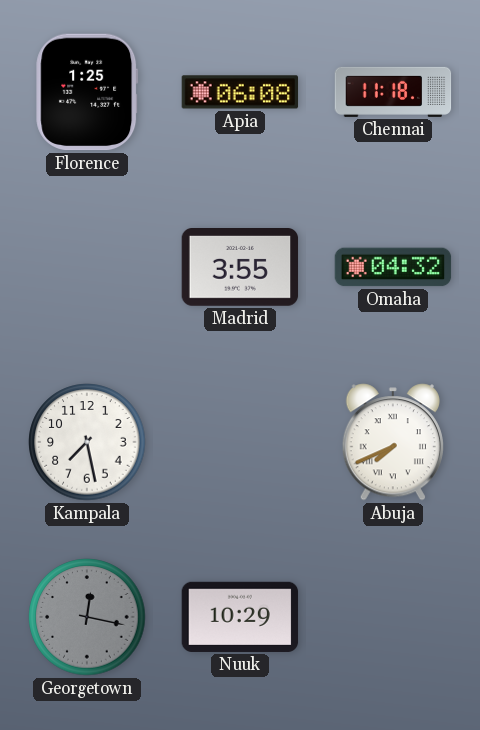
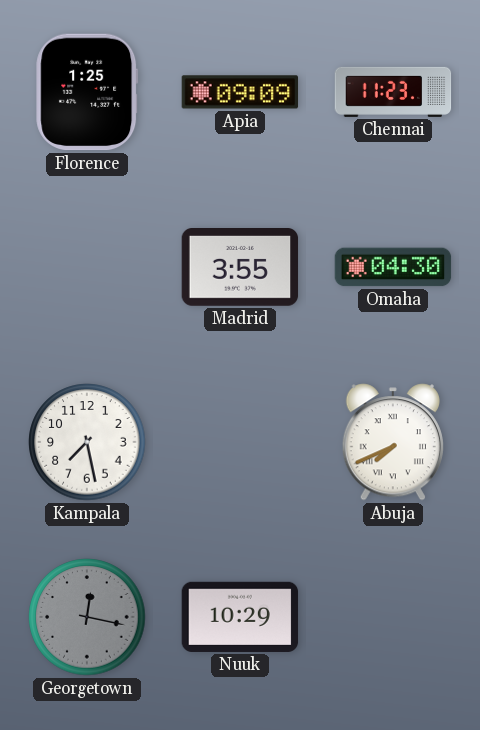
Apia: 06:08 -> 09:09 (240, 92)
Chennai: 11:18 -> 11:23 (393, 92)
Omaha: 04:32 -> 04:30 (393, 267)
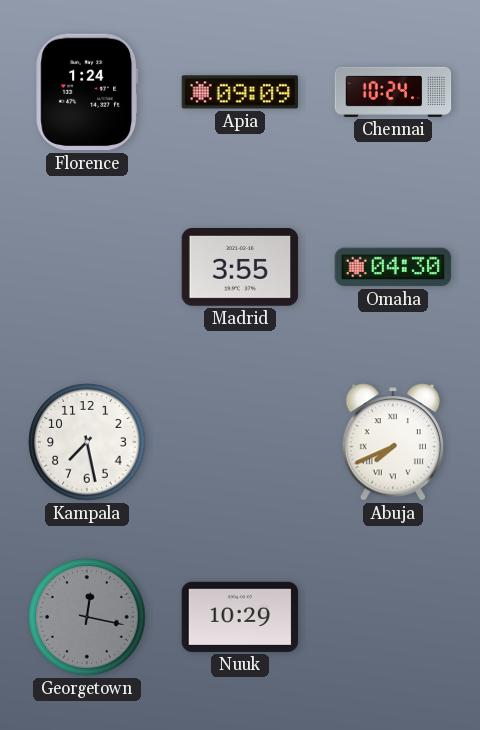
Florence: 1:25 -> 1:24 (87, 92)
Chennai: 11:23 -> 10:24 (393, 92)
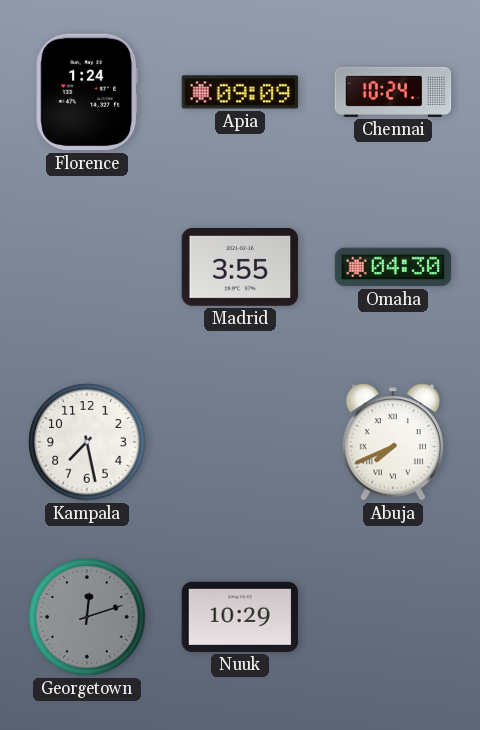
Georgetown: 12:17 -> 12:12 (87, 617)
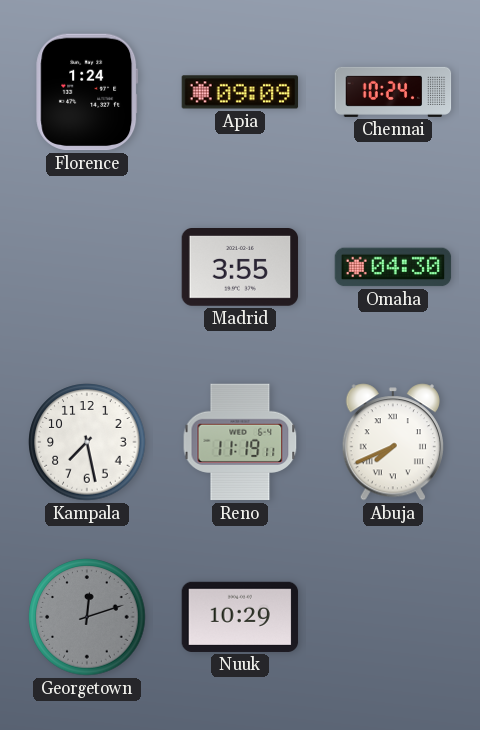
Reno: none -> 11:19 (240, 442)
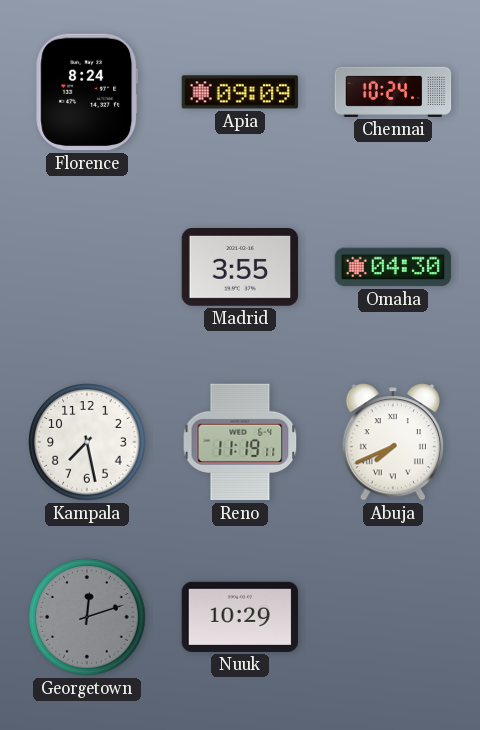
Florence: 1:24 -> 8:24 (87, 92)
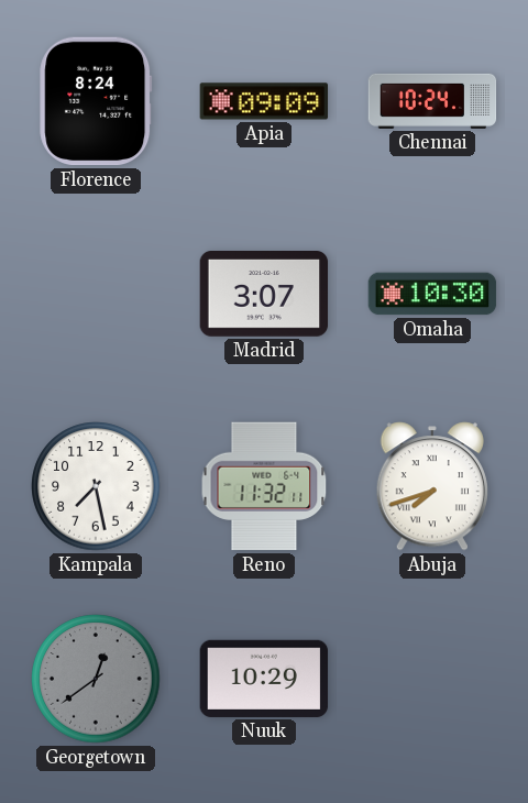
Madrid: 3:55 -> 3:07 (264, 295)
Omaha: 04:30 -> 10:30 (432, 294)
Reno: 11:19 -> 11:32 (264, 486)
Abuja: 7:41 -> 7:42 (432, 486)
Georgetown: 12:12 -> 12:39 (96, 679)
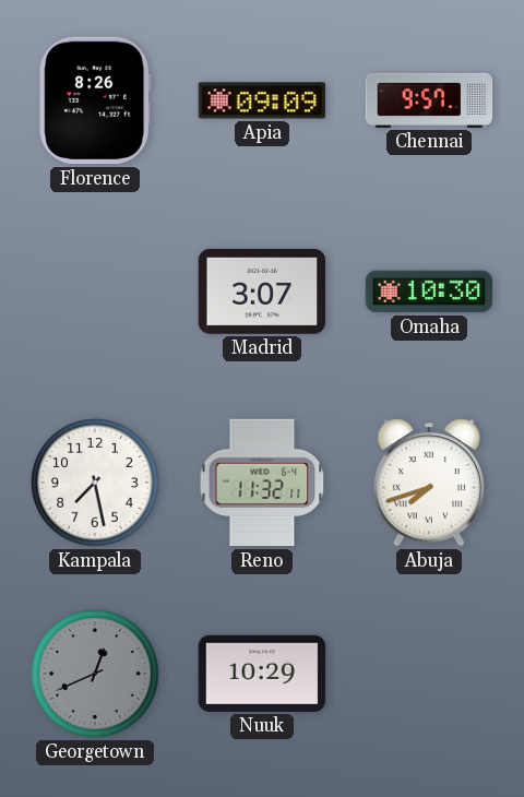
Florence: 8:24 -> 8:26 (95, 100)
Chennai: 10:24 -> 9:57 (429, 100)
Georgetown: 12:39 -> 12:41 (95, 674)
